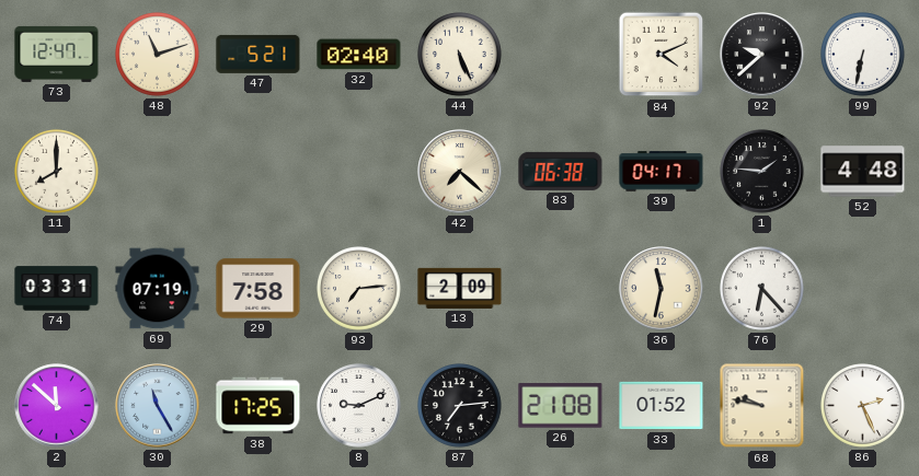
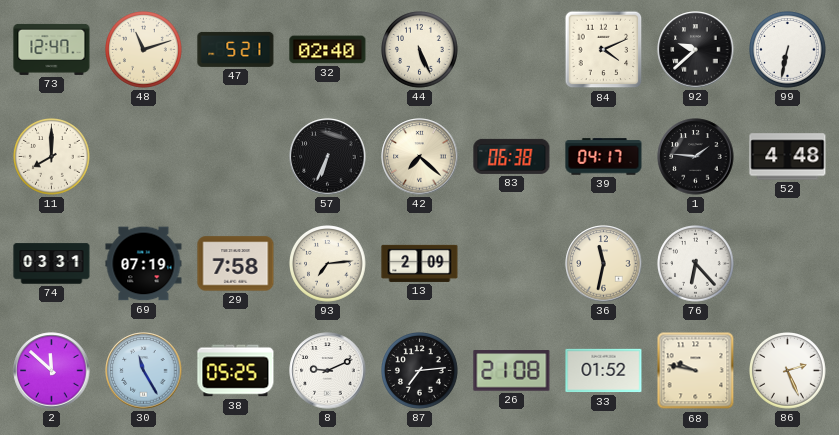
57: none -> 6:34 (328, 157)
38: 17:25 -> 05:25 (236, 371)
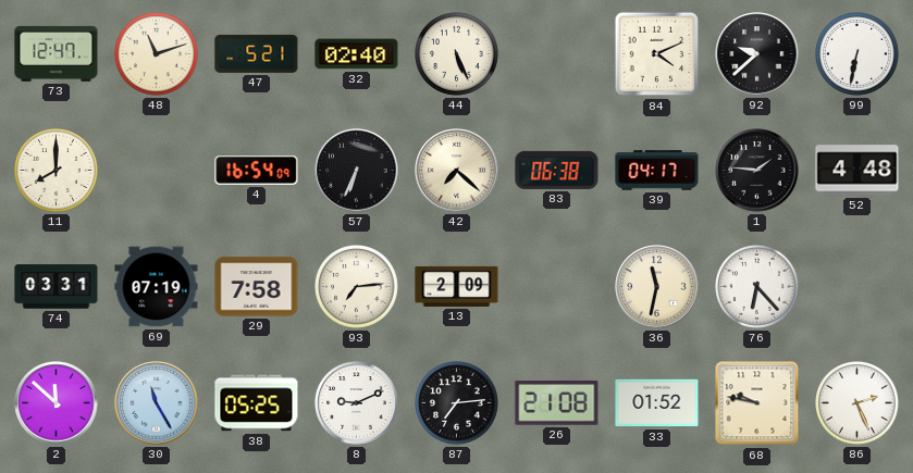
4: none -> 16:54 (257, 171)
